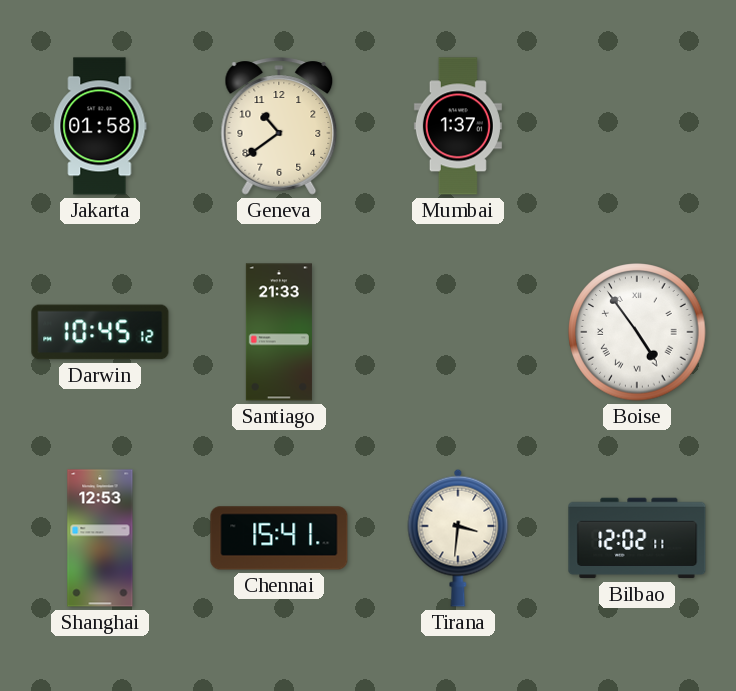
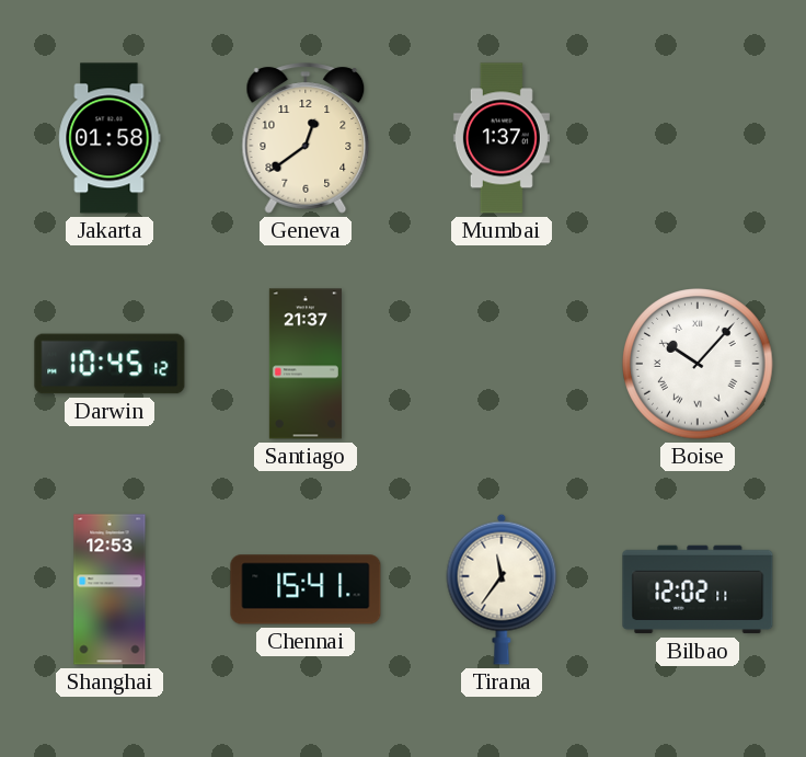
Geneva: 10:39 -> 12:39 (306, 138)
Santiago: 21:33 -> 21:37 (306, 364)
Boise: 4:54 -> 10:07 (698, 364)
Tirana: 3:31 -> 11:36 (502, 589)
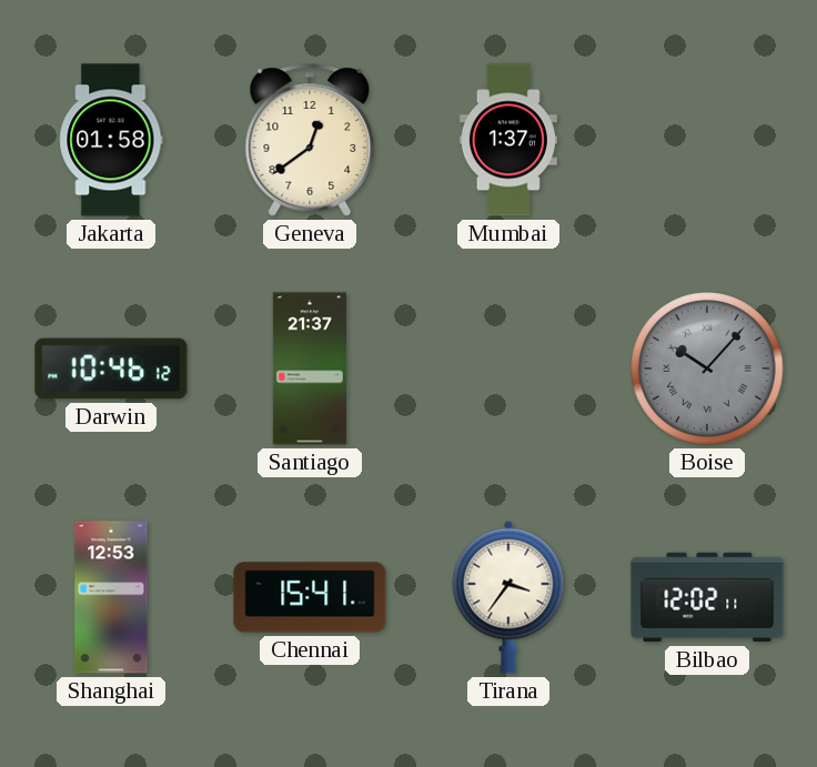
Darwin: 10:45 -> 10:46 (111, 369)
Boise dial: white -> grey (707, 369)
Tirana: 11:36 -> 3:36 (508, 597)
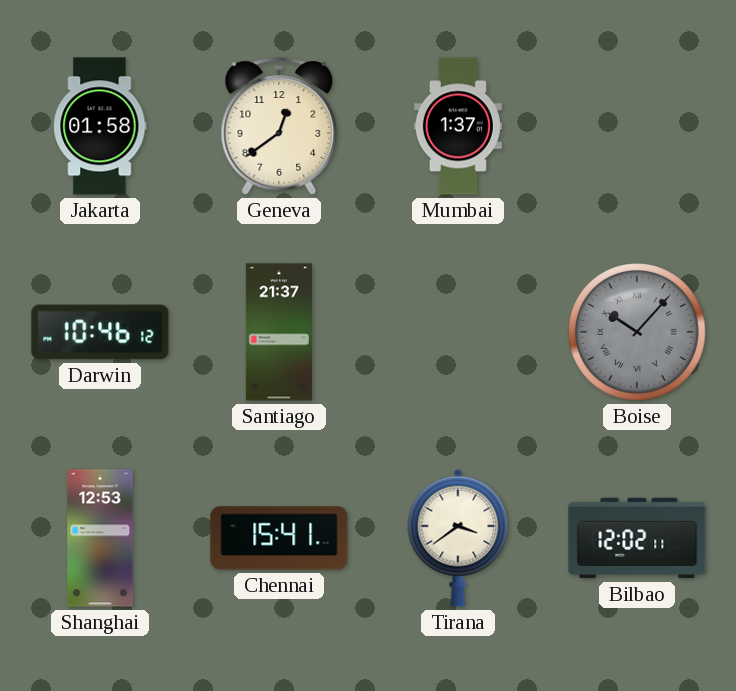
Tirana: 3:36 -> 3:39 (458, 538)
